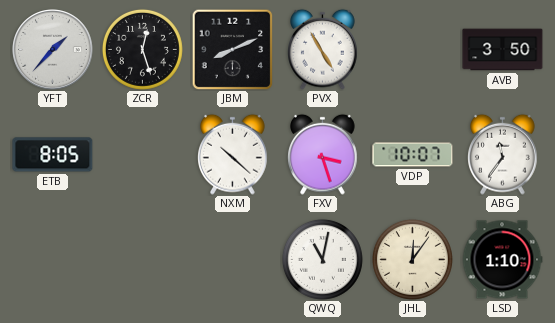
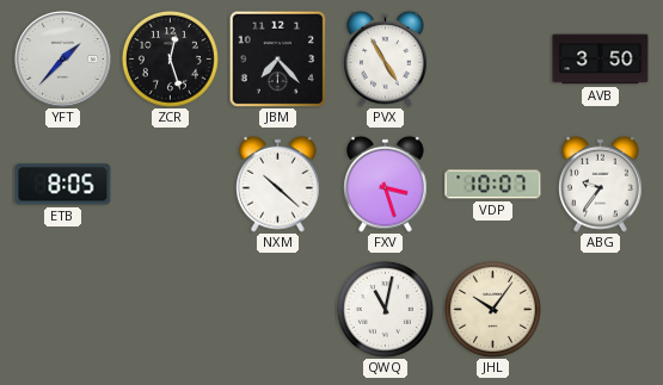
JBM: 8:11 -> 7:23 (277, 58)
ABG: 11:36 -> 9:36 (601, 184)
JHL: 12:06 -> 10:06 (492, 309)
LSD: 1:10 -> none (502, 260)
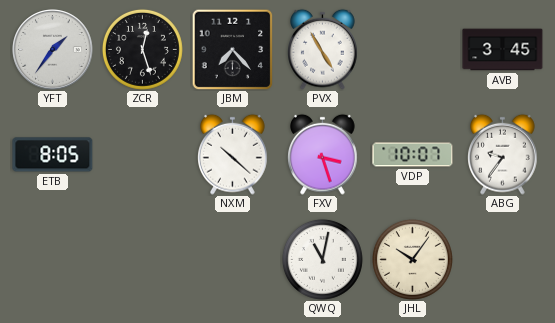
YFT: 1:37 -> 1:36 (53, 50)
AVB: 3:50 -> 3:45 (503, 50)
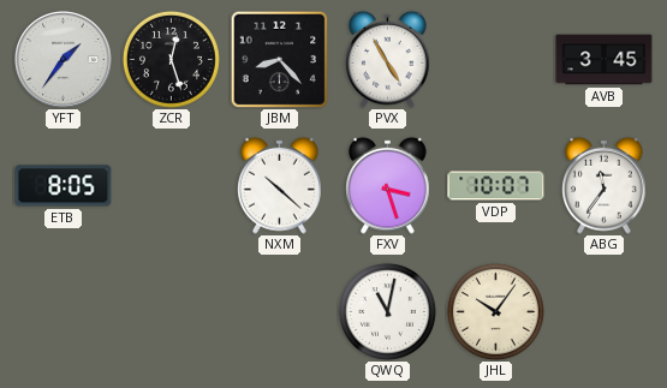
JBM: 7:23 -> 8:23 (279, 59)
ABG: 9:36 -> 11:36 (605, 185)
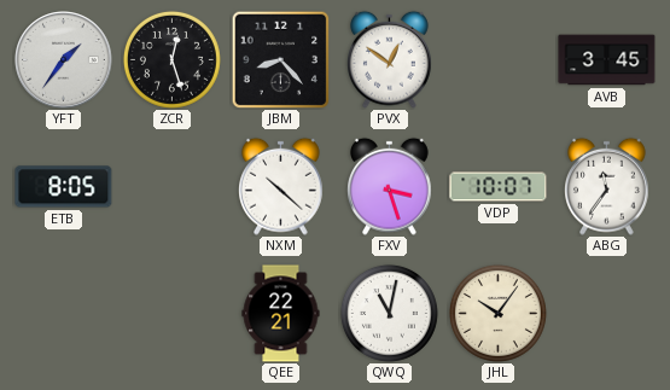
PVX: 4:55 -> 12:51 (390, 59)
QEE: none -> 22:21 (281, 314)
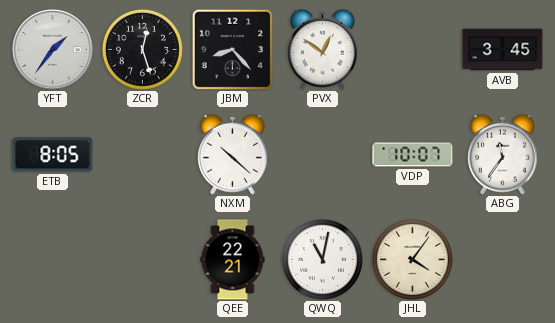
FXV: 3:27 -> none (390, 186)
JHL: 10:06 -> 4:06 (412, 259)
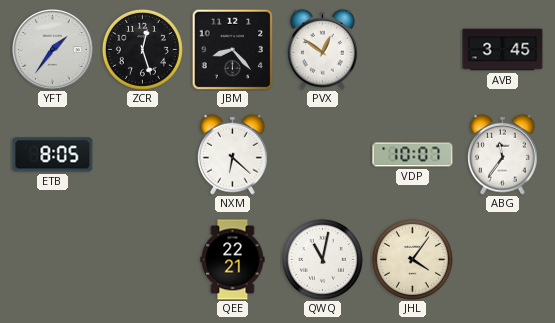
NXM: 10:22 -> 6:22 (233, 154)
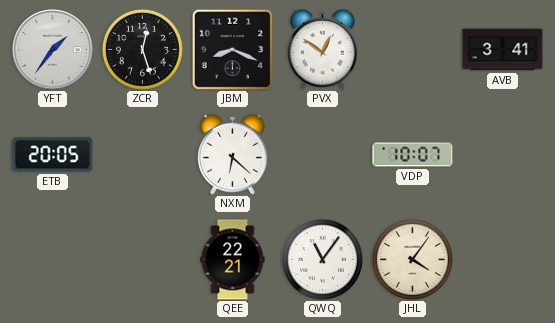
JBM: 8:23 -> 8:19 (232, 49)
AVB: 3:45 -> 3:41 (503, 50)
ETB: 8:05 -> 20:05 (53, 155)
ABG: 11:36 -> none (503, 154)
QWQ: 11:02 -> 11:06 (322, 259)
